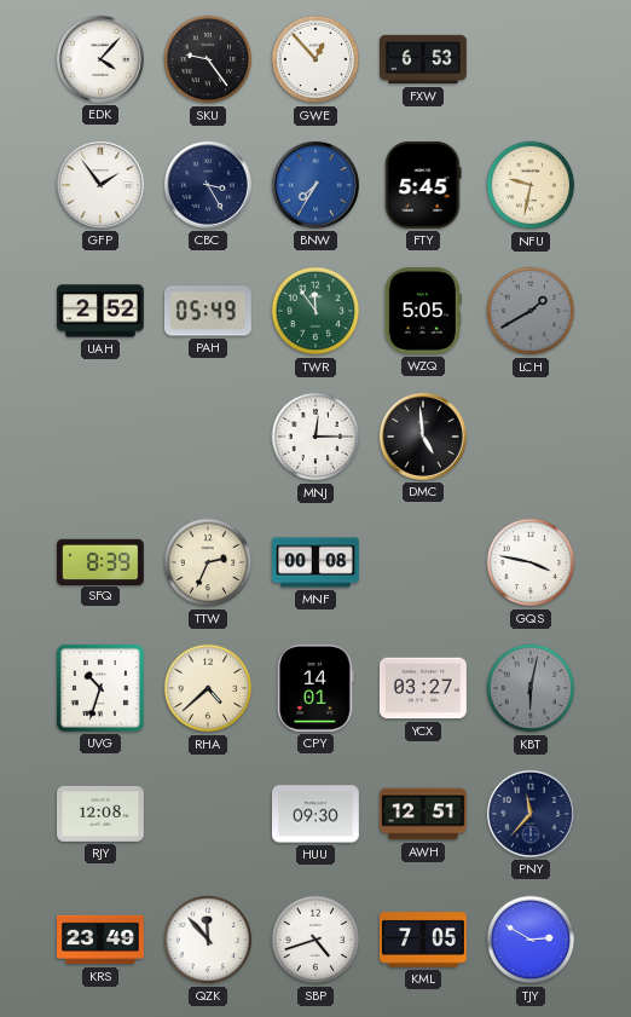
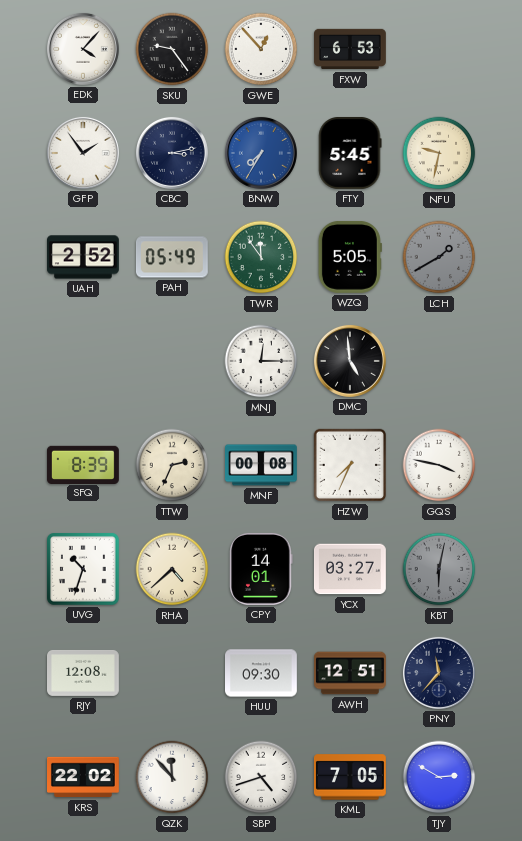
CBC: 3:25 -> 3:13 (172, 153)
HZW: none -> 7:34 (350, 465)
KRS: 23:49 -> 22:02 (84, 777)
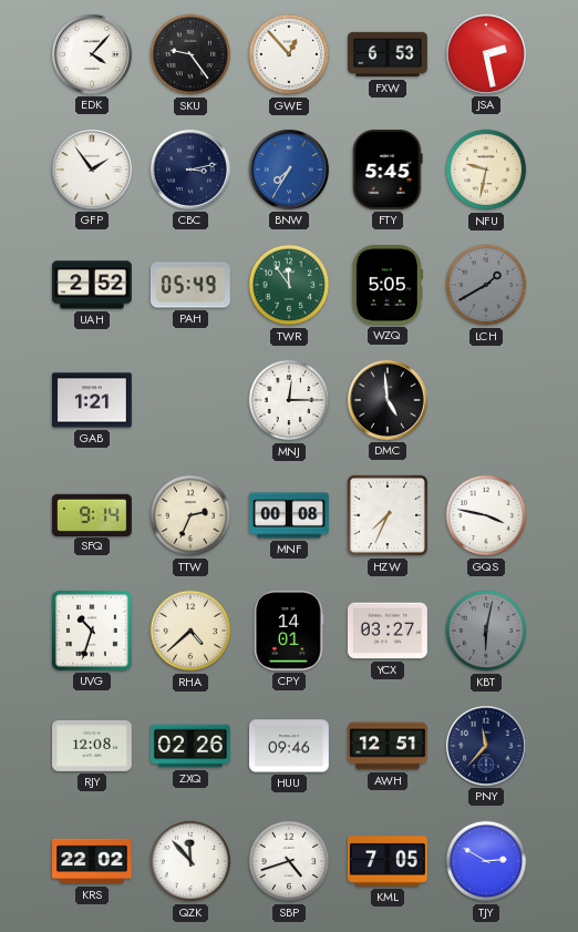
JSA: none -> 2:28 (486, 54)
GAB: none -> 1:21 (93, 400)
SFQ: 8:39 -> 9:14 (92, 514)
ZXQ: none -> 02:26 (192, 746)
HUU: 09:30 -> 09:46 (290, 746)
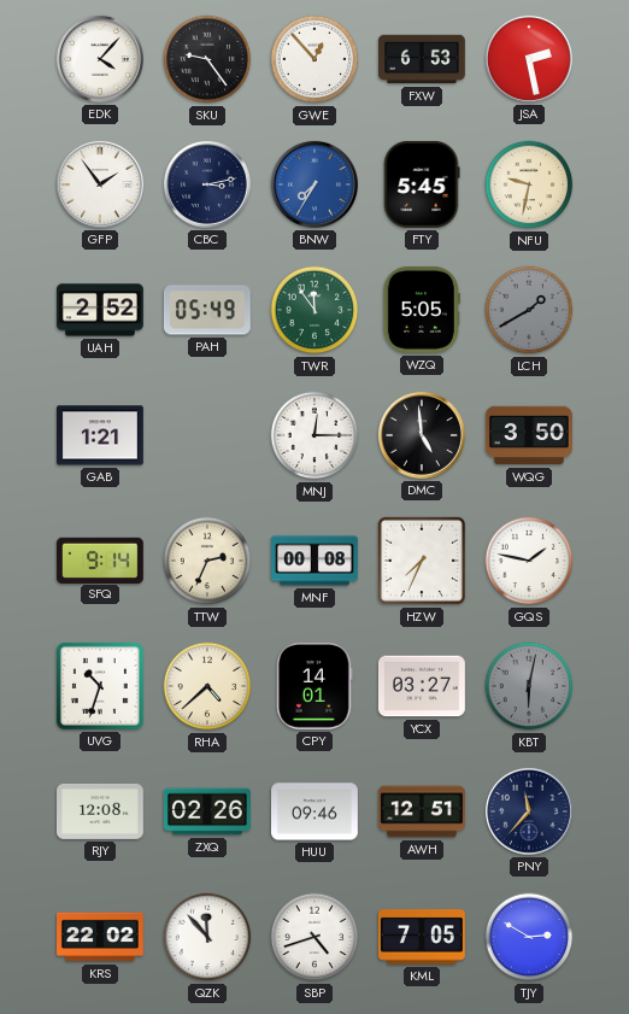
WQG: none -> 3:50 (529, 435)
GQS: 3:47 -> 1:47 (529, 561)
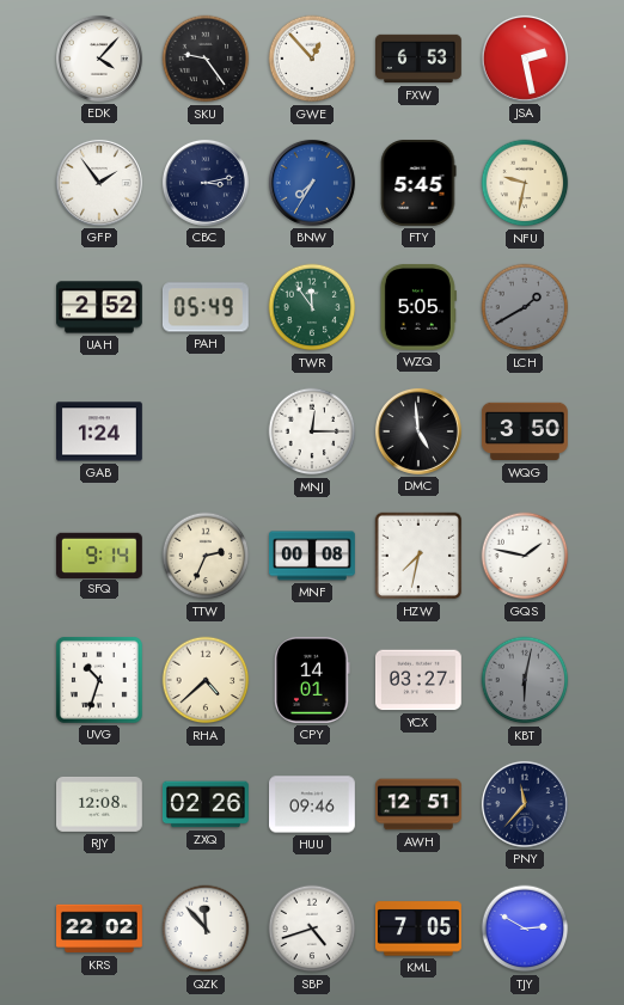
GAB: 1:21 -> 1:24 (100, 431)
HZW: 7:34 -> 7:32 (418, 556)
